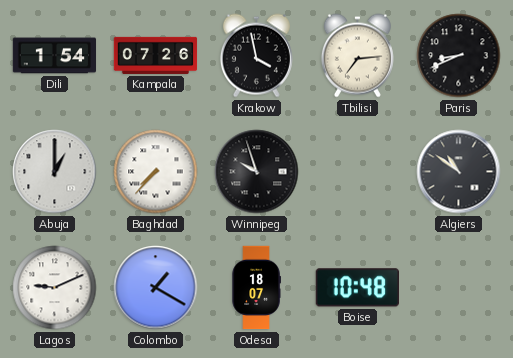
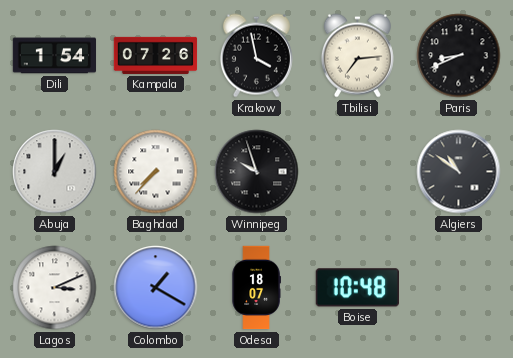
Lagos: 9:11 -> 3:11 (55, 288)
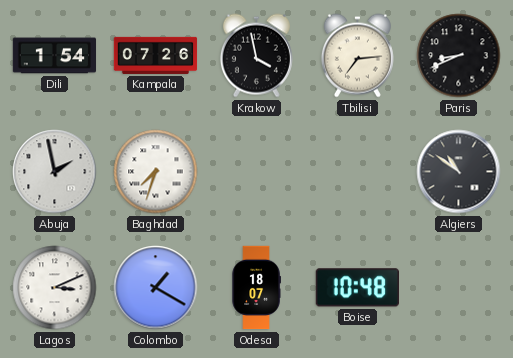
Abuja: 1:00 -> 1:58 (55, 172)
Baghdad: 7:37 -> 7:33 (156, 172)
Winnipeg: 9:57 -> none (257, 172)
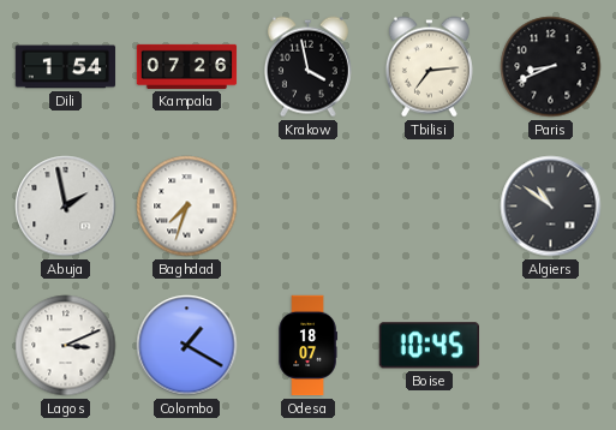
Boise: 10:48 -> 10:45 (429, 346)
